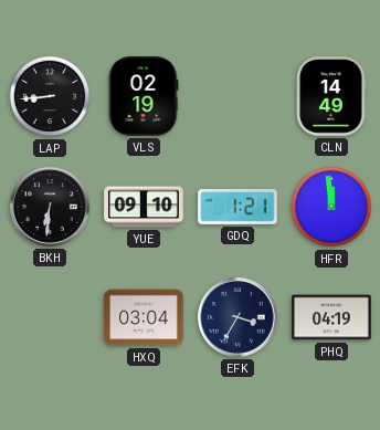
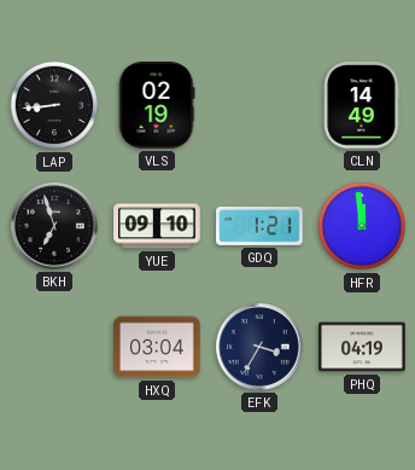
BKH: 6:31 -> 6:57 (54, 226)
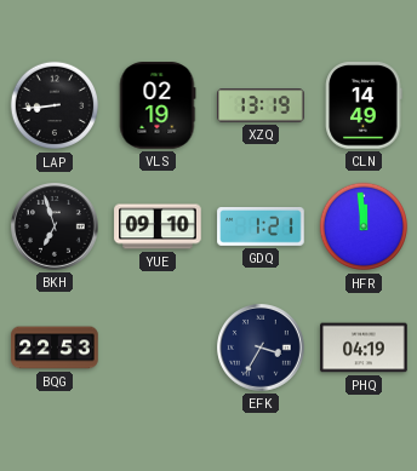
XZQ: none -> 13:19 (261, 105)
BQG: none -> 22:53 (55, 347)
HXQ: 03:04 -> none (157, 347)
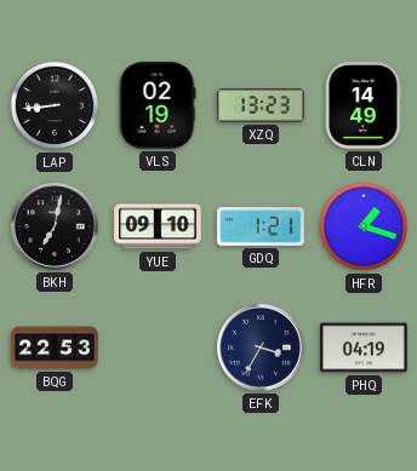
XZQ: 13:19 -> 13:23 (261, 105)
BKH: 6:57 -> 7:02 (55, 226)
HFR: 11:59 -> 1:18 (364, 226)
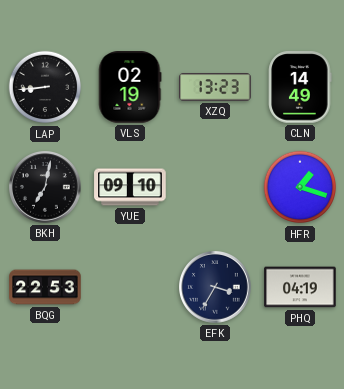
GDQ: 1:21 -> none (261, 228)
